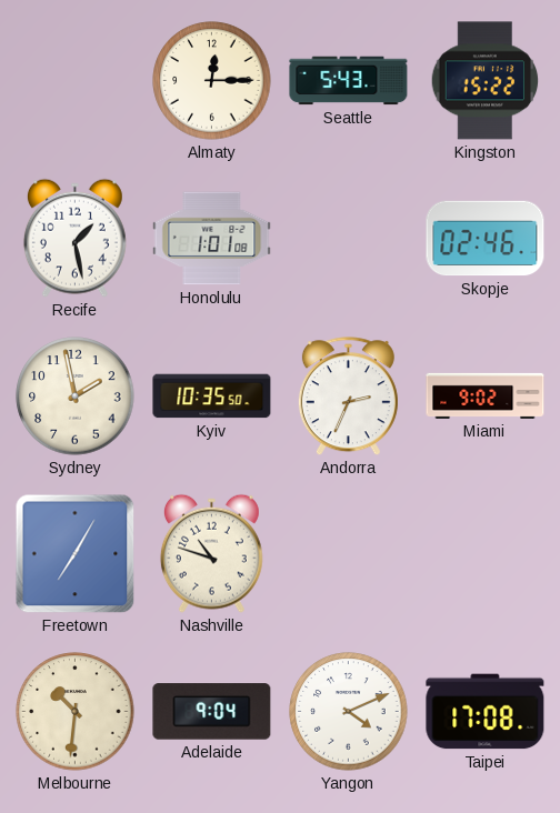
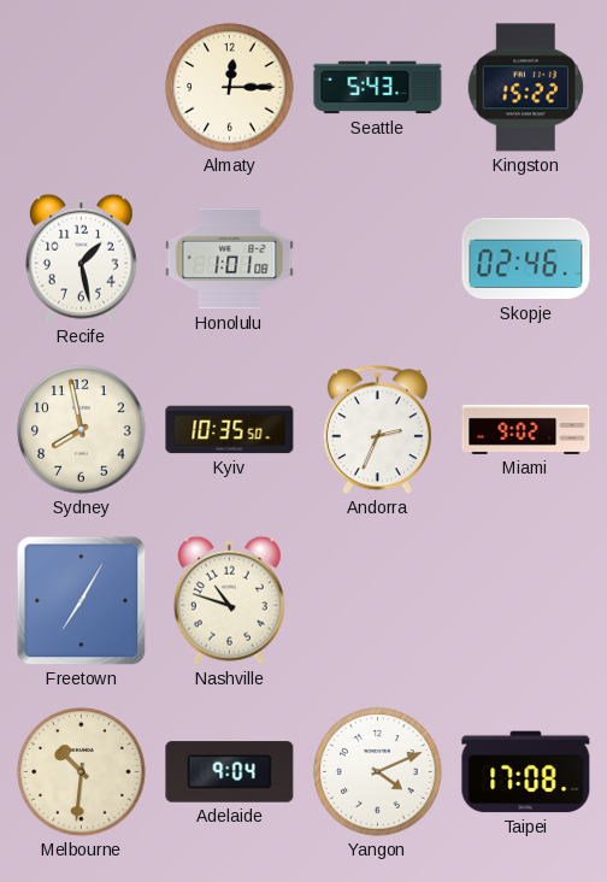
Sydney: 1:58 -> 7:58 (82, 430)
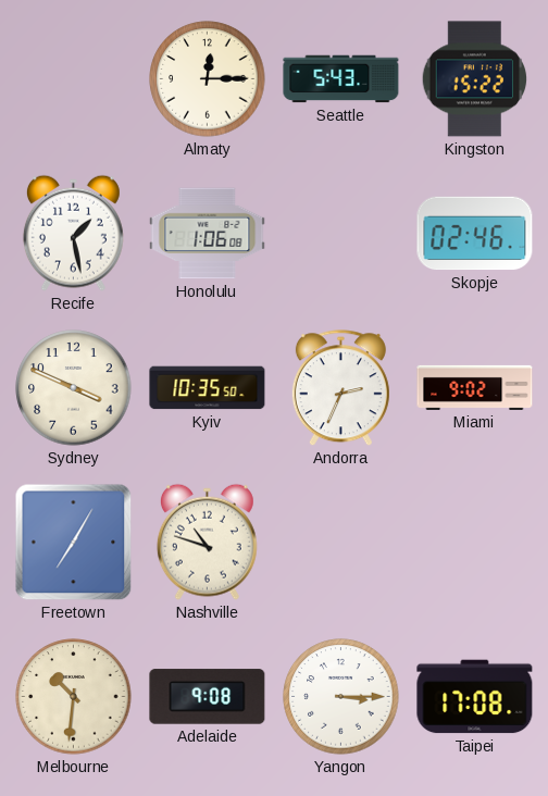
Honolulu: 1:01 -> 1:06 (208, 234)
Sydney: 7:58 -> 3:49 (74, 388)
Adelaide: 9:04 -> 9:08 (208, 697)
Yangon: 4:11 -> 3:15 (341, 697)
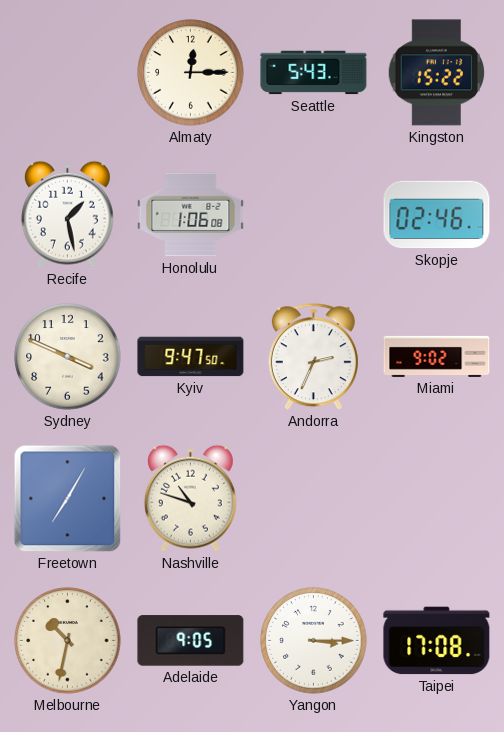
Kyiv: 10:35 -> 9:47 (191, 357)
Melbourne: 10:31 -> 10:32 (68, 641)
Adelaide: 9:08 -> 9:05 (191, 641)
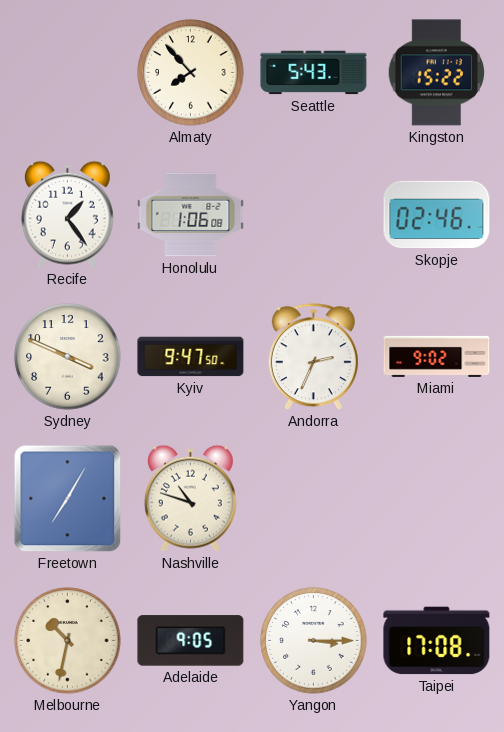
Almaty: 12:15 -> 7:53 (191, 73)
Recife: 1:28 -> 1:24 (67, 214)
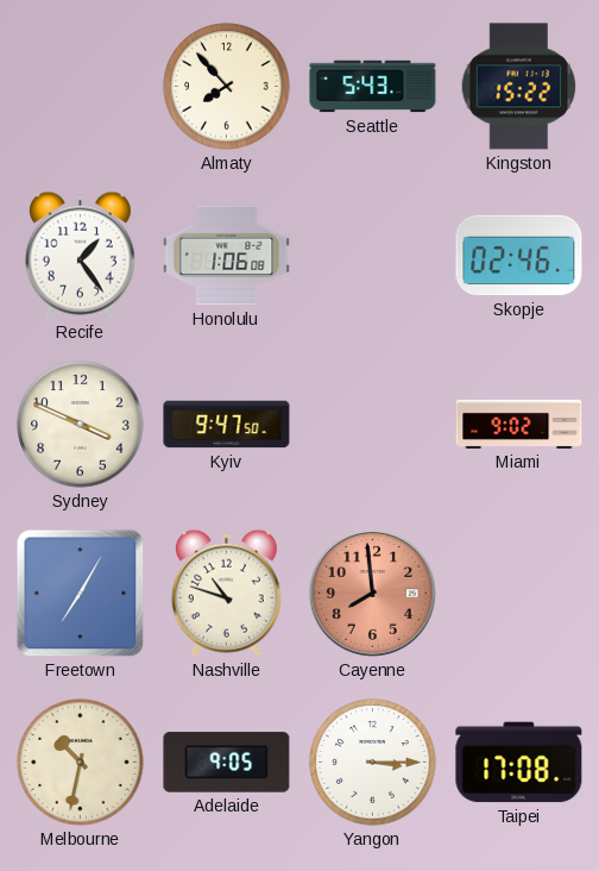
Andorra: 2:34 -> none (313, 357)
Cayenne: none -> 7:59 (372, 593)
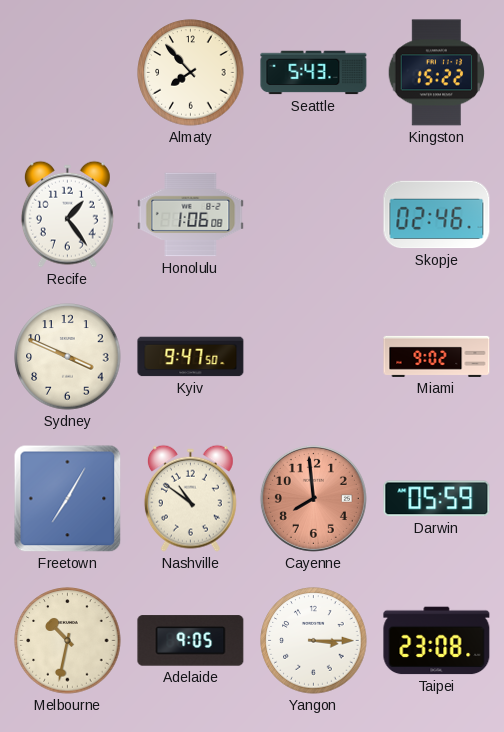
Nashville: 10:48 -> 10:51 (190, 498)
Darwin: none -> 05:59 (437, 499)
Taipei: 17:08 -> 23:08 (437, 641)
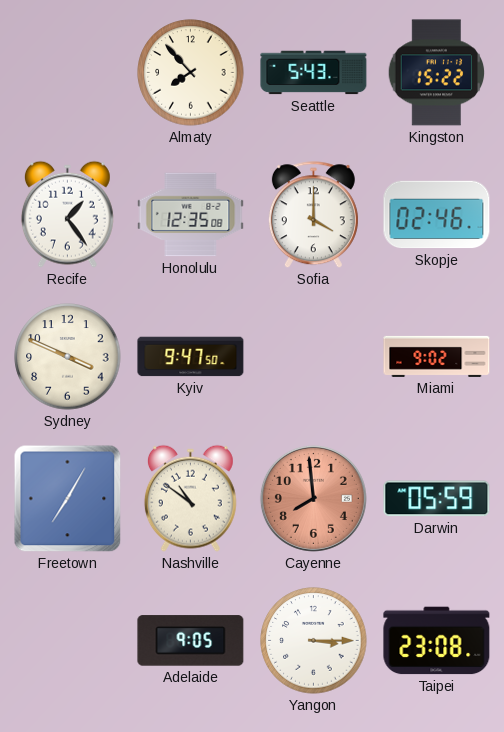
Honolulu: 1:06 -> 12:35 (191, 215)
Sofia: none -> 4:00 (313, 215)
Melbourne: 10:32 -> none (68, 641)
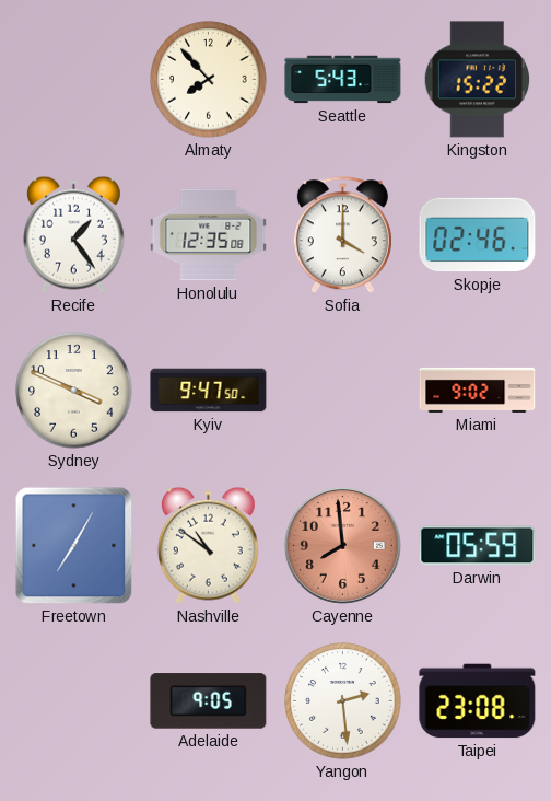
Yangon: 3:15 -> 2:29 (343, 701)
